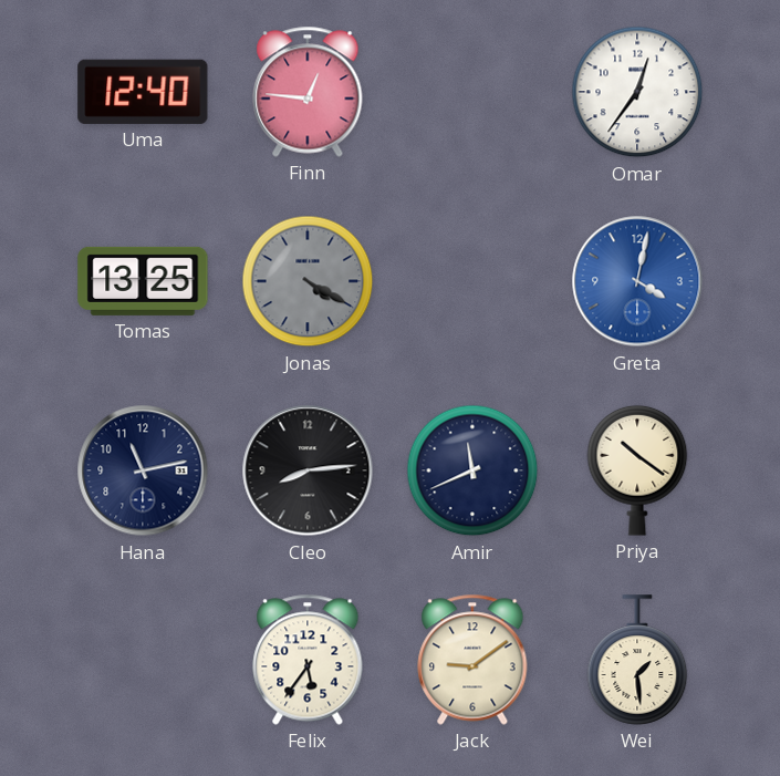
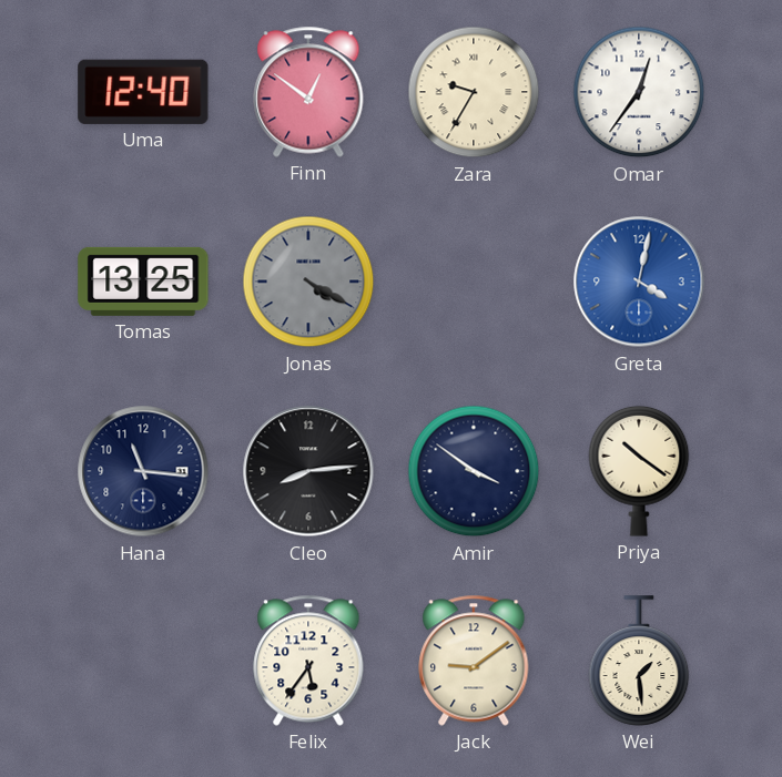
Finn: 12:46 -> 12:51 (308, 92)
Zara: none -> 9:35 (474, 92)
Hana: 11:13 -> 11:16 (143, 471)
Amir: 11:41 -> 3:51 (474, 471)
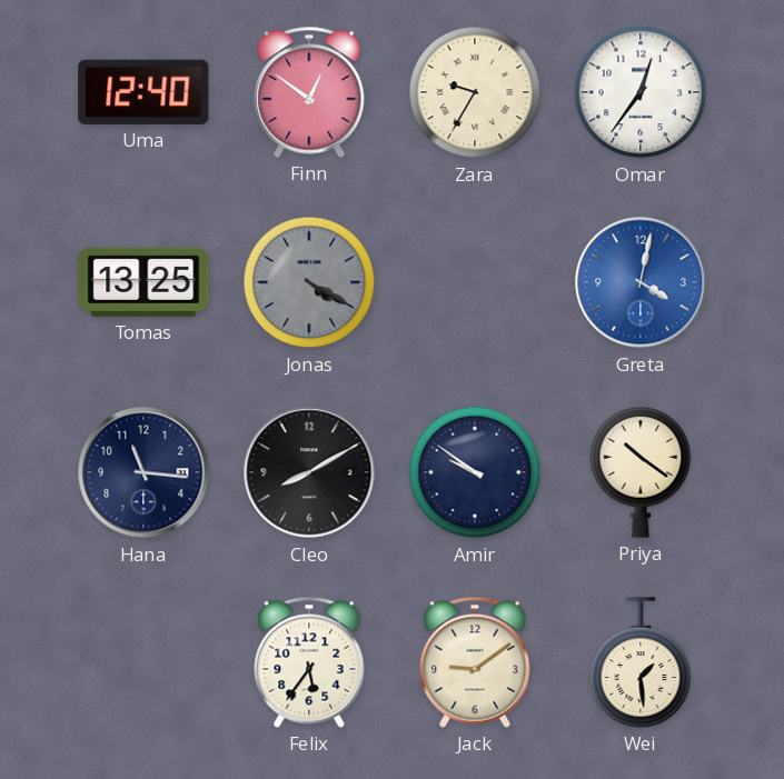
Cleo: 8:14 -> 8:10 (309, 472)
Amir: 3:51 -> 9:51 (475, 472)
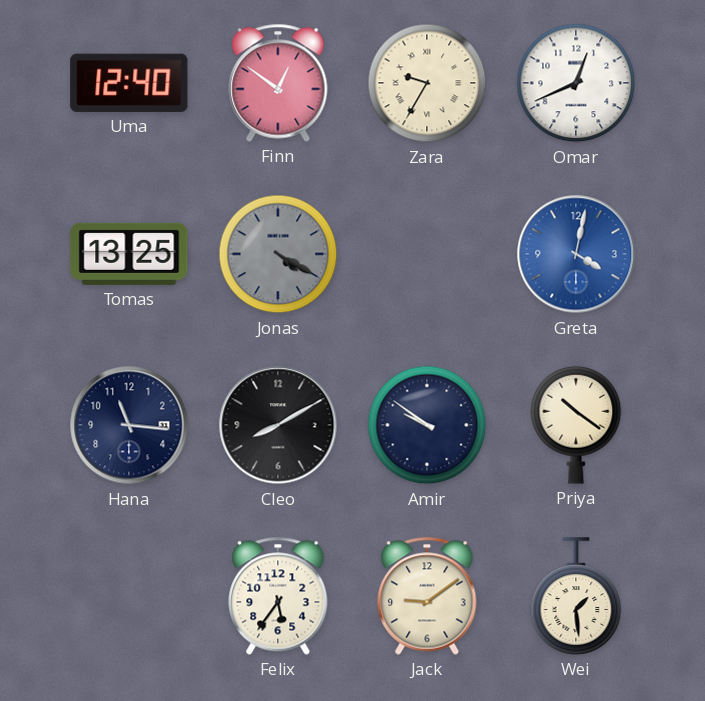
Omar: 12:36 -> 12:41 (576, 83)
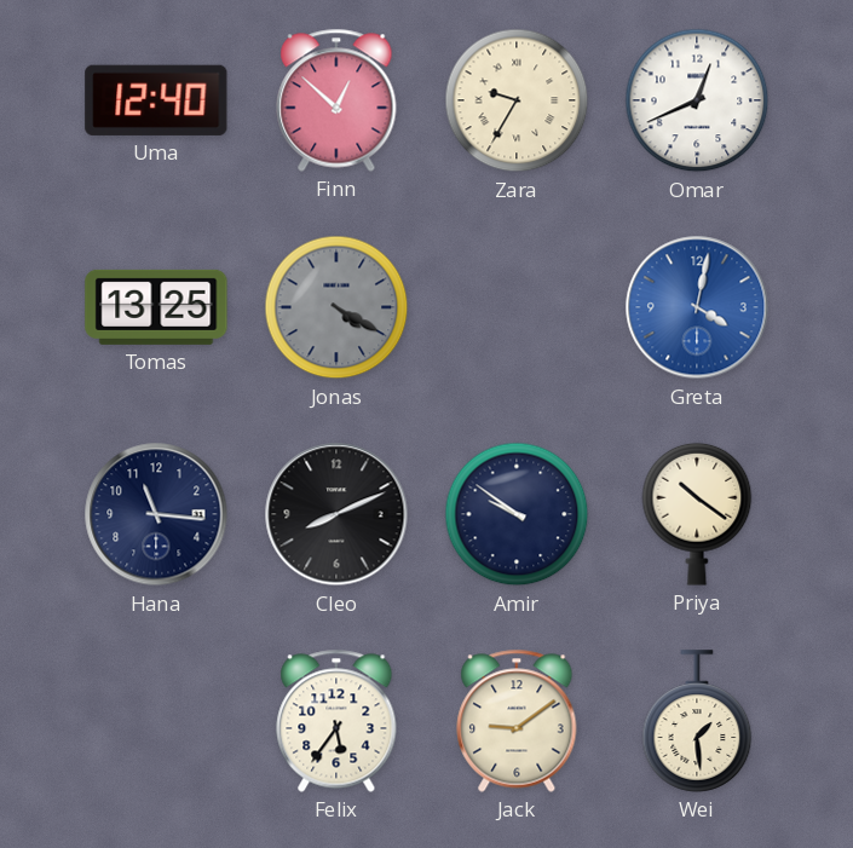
Finn: 12:51 -> 12:52 (336, 100)
Cleo: 8:10 -> 8:11 (336, 514)
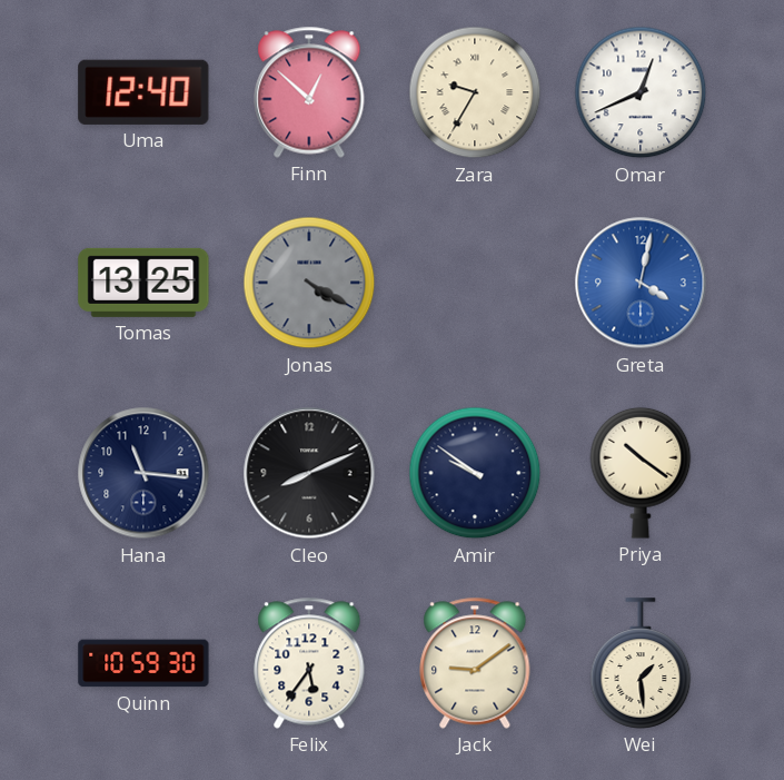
Quinn: none -> 10:59 (143, 663)
